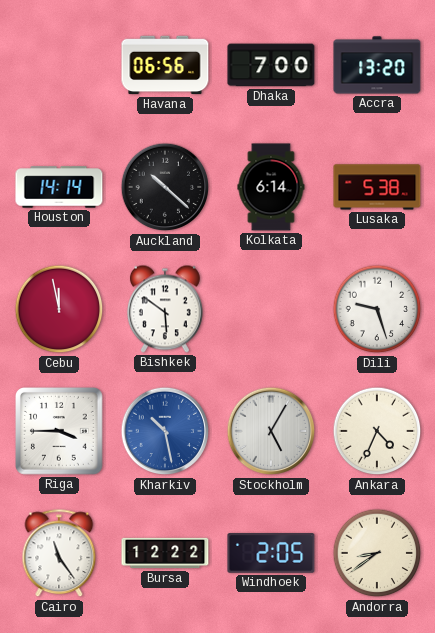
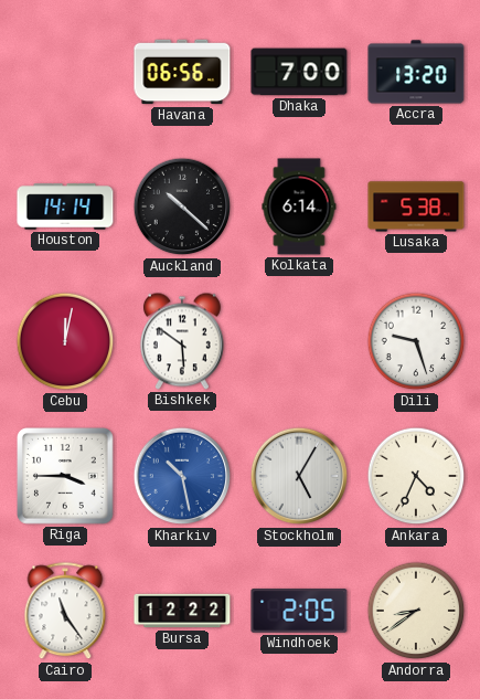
Cebu: 11:58 -> 12:02 (65, 341)
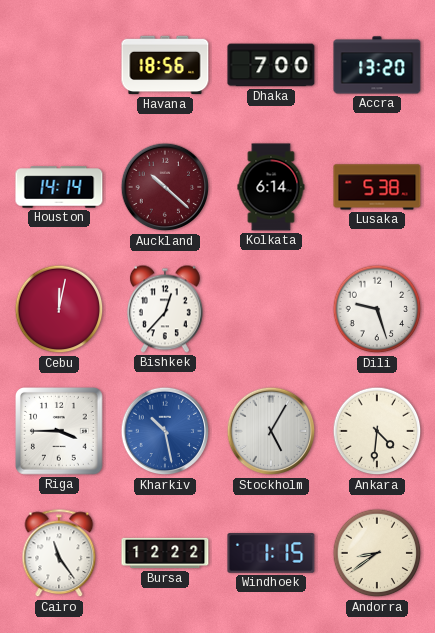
Havana: 06:56 -> 18:56 (165, 65)
Auckland dial: black -> burgundy (165, 187)
Bishkek: 5:51 -> 12:37 (165, 309)
Ankara: 4:34 -> 4:31 (377, 431)
Windhoek: 2:05 -> 1:15 (271, 553)
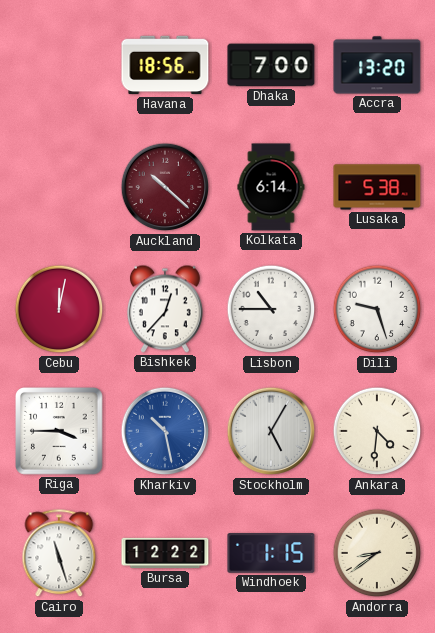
Houston: 14:14 -> none (59, 187)
Lisbon: none -> 10:45 (271, 309)
Cairo: 11:24 -> 11:27 (59, 554)
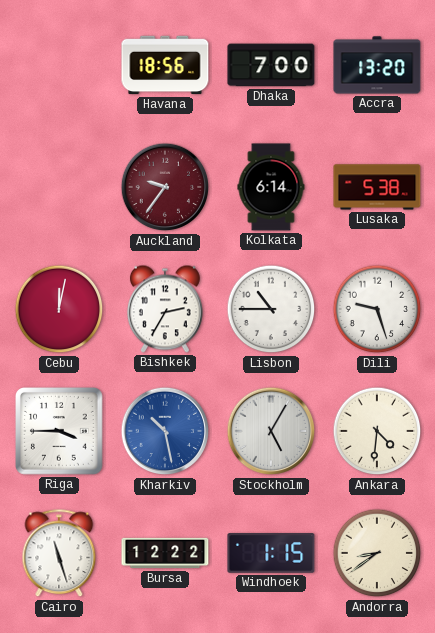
Auckland: 10:22 -> 9:36 (165, 187)
Bishkek: 12:37 -> 2:35 (165, 309)
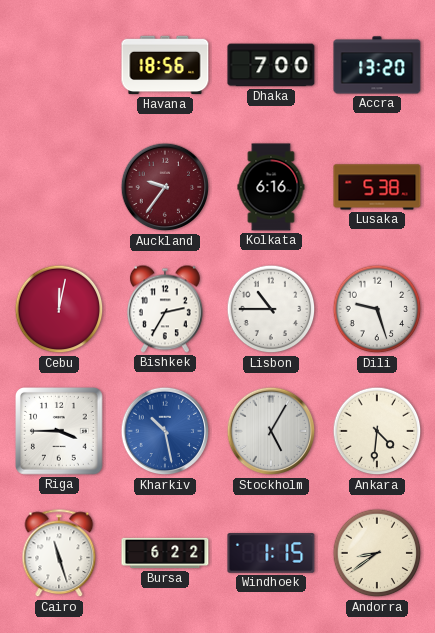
Kolkata: 6:14 -> 6:16 (271, 187)
Bursa: 12:22 -> 6:22 (165, 553)
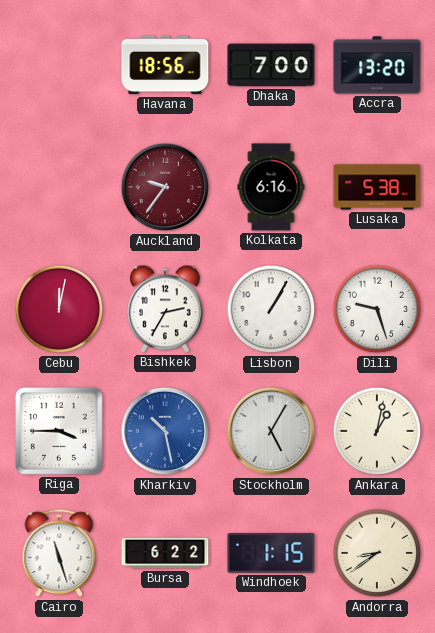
Lisbon: 10:45 -> 1:05 (271, 309)
Ankara: 4:31 -> 1:02 (377, 431)
